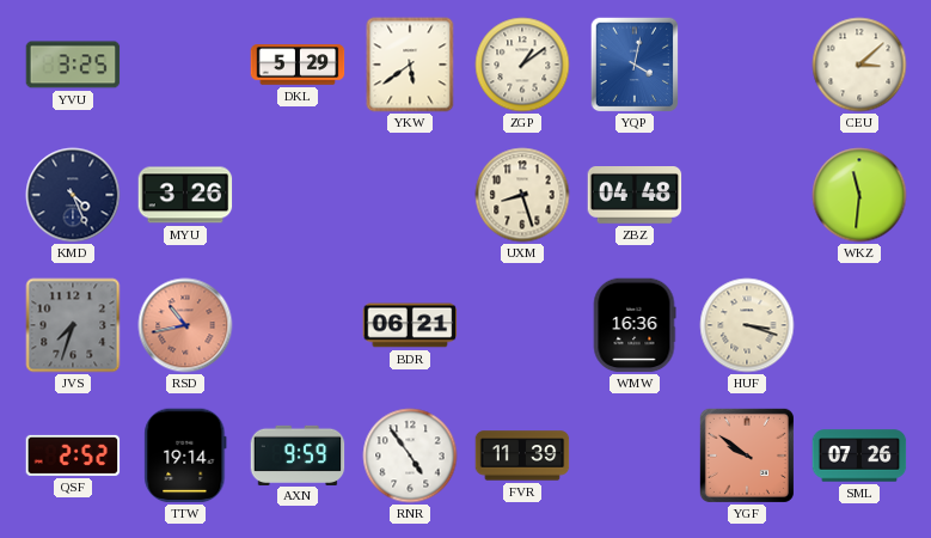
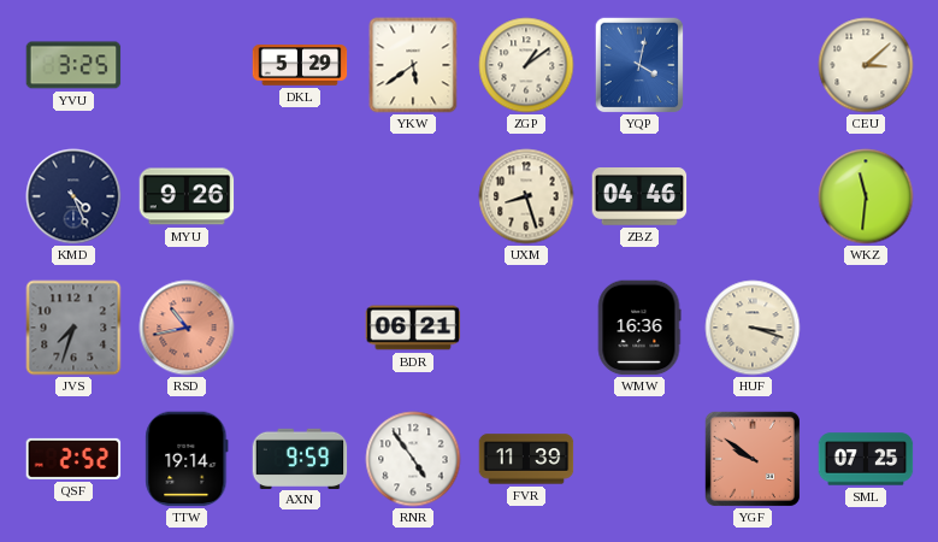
MYU: 3:26 -> 9:26 (187, 196)
ZBZ: 04:48 -> 04:46 (639, 198)
SML: 07:26 -> 07:25 (866, 459)
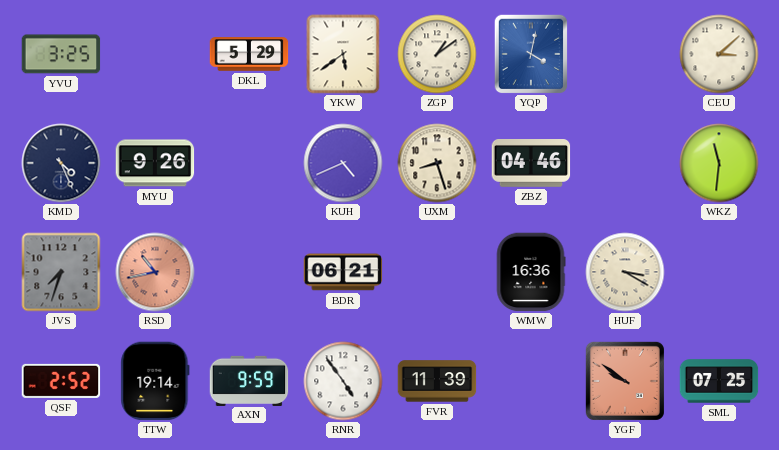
KUH: none -> 4:41 (343, 163)
HUF: 3:18 -> 3:20 (625, 272)
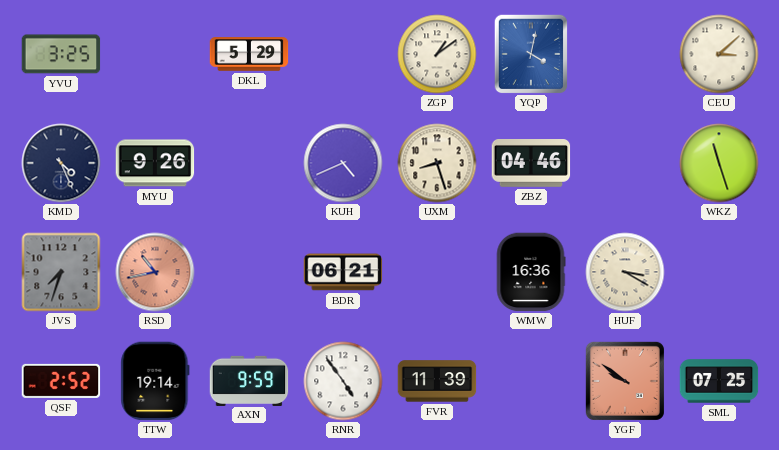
YKW: 5:39 -> none (343, 54)
WKZ: 11:31 -> 11:27 (719, 163)
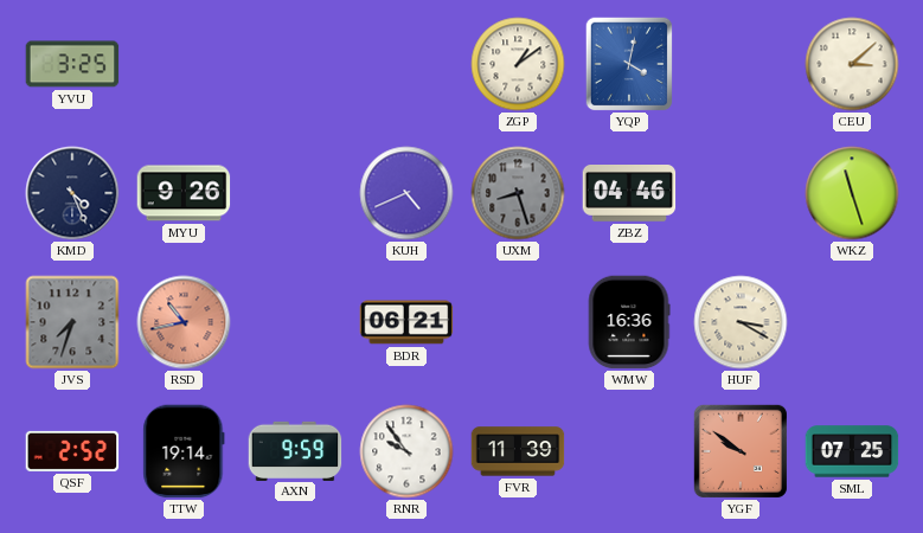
DKL: 5:29 -> none (249, 54)
UXM dial: cream -> grey (518, 193)
RNR: 4:54 -> 9:54 (406, 451)
